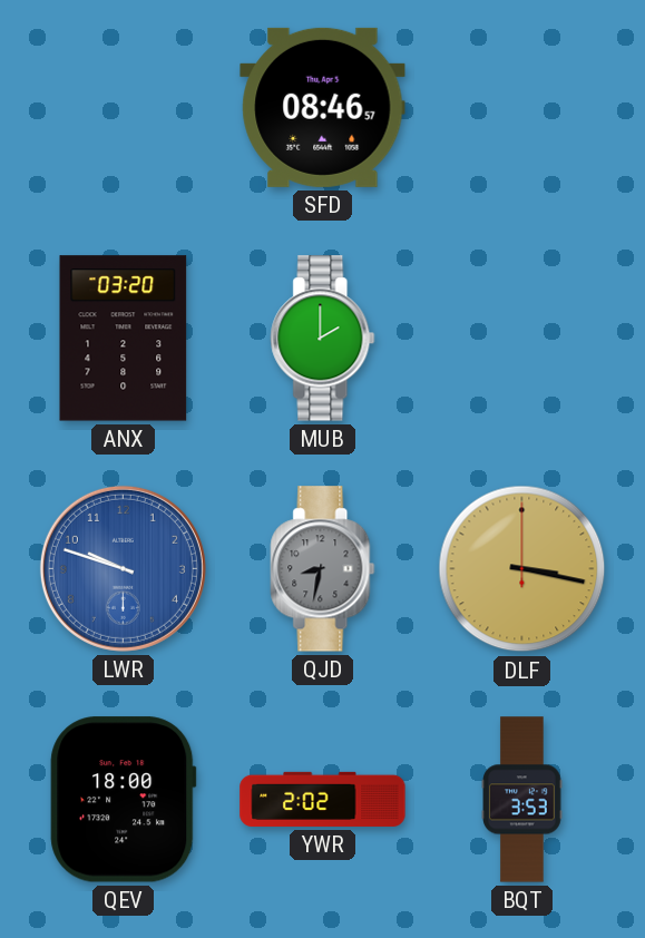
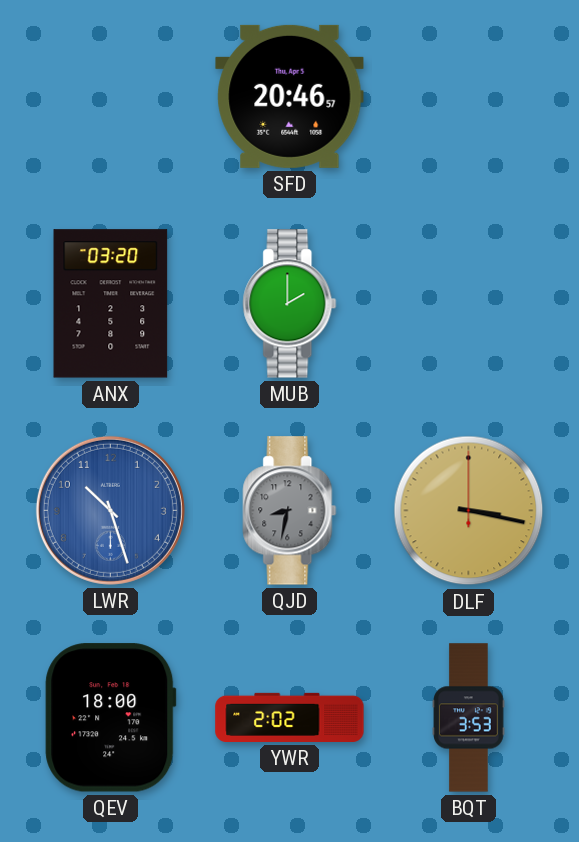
SFD: 08:46 -> 20:46 (290, 96)
LWR: 9:48 -> 10:27 (110, 510)
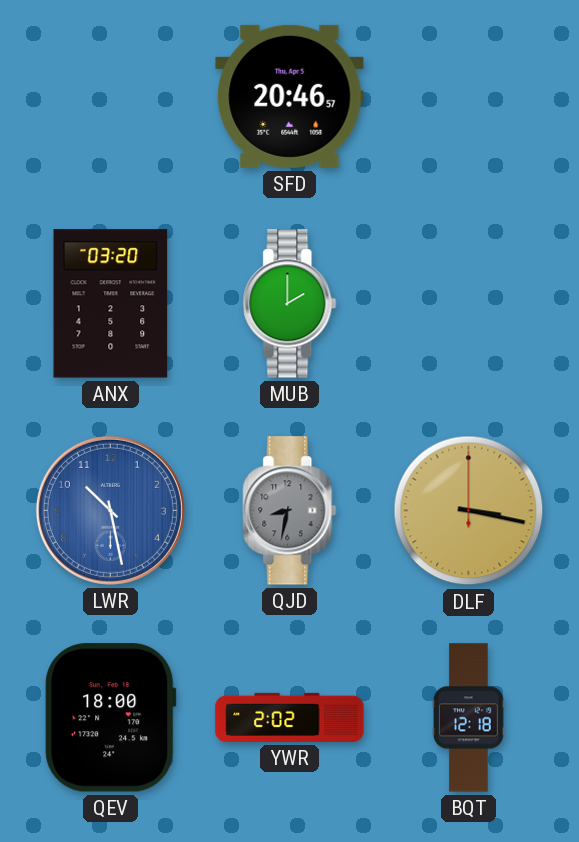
LWR: 10:27 -> 10:28 (110, 510)
BQT: 3:53 -> 12:18 (469, 718)
